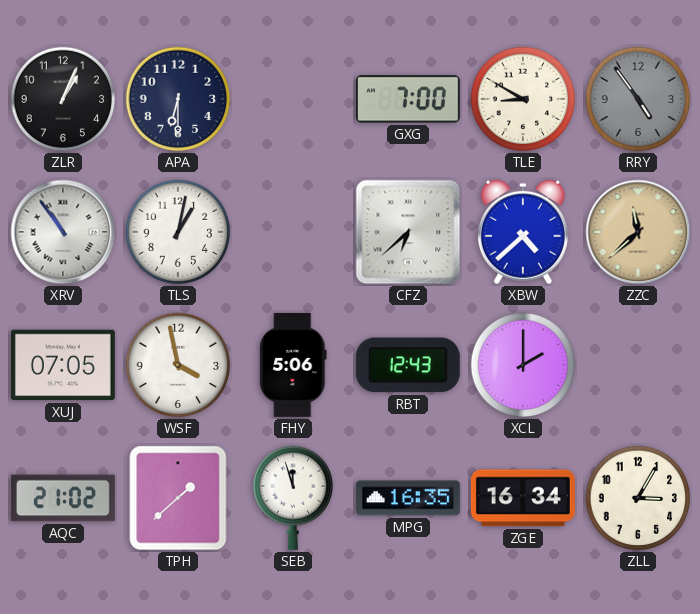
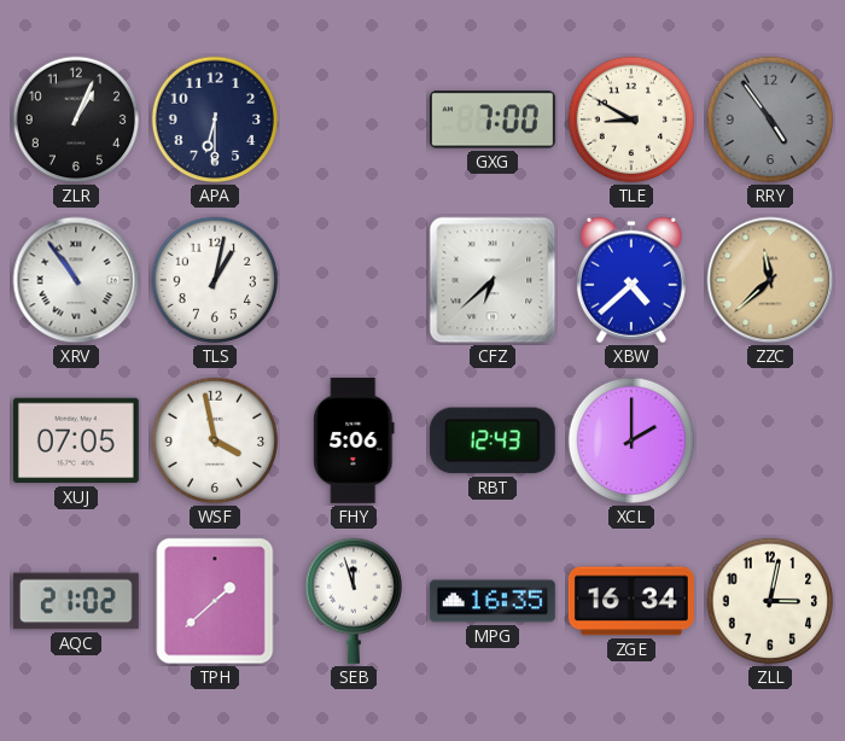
ZLL: 3:05 -> 3:02 (770, 601)
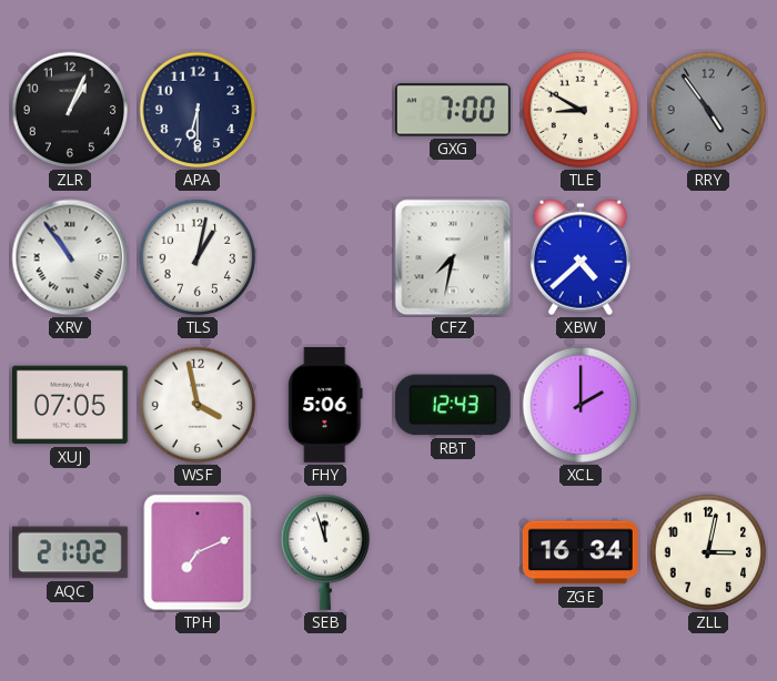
CFZ: 6:38 -> 7:32 (453, 257)
ZZC: 11:38 -> none (770, 280)
TPH: 1:38 -> 7:11 (198, 552)
MPG: 16:35 -> none (493, 601)
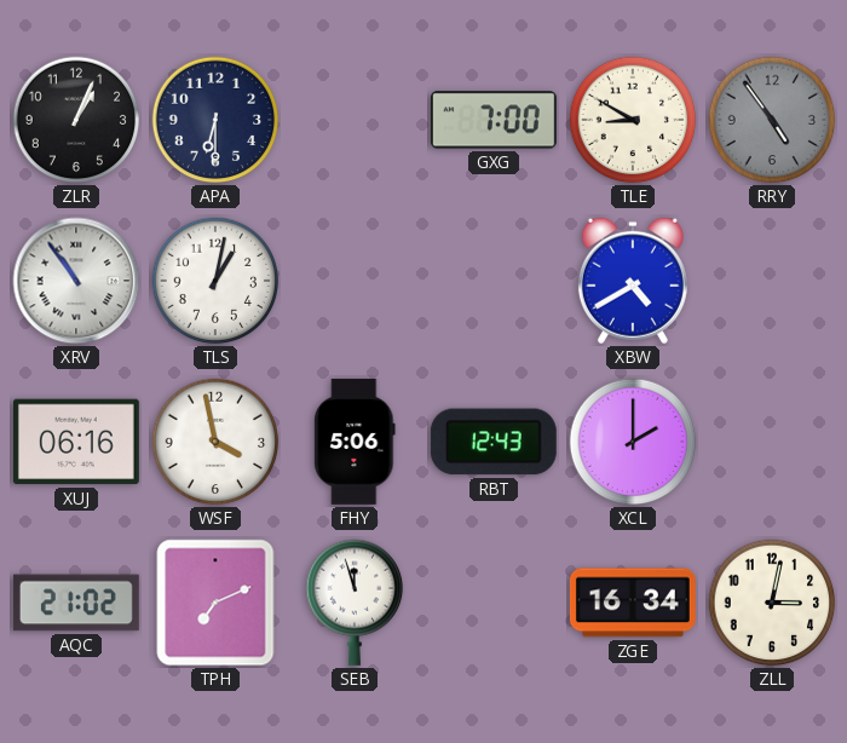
CFZ: 7:32 -> none (453, 257)
XBW: 4:38 -> 4:40 (633, 281)
XUJ: 07:05 -> 06:16 (76, 442)
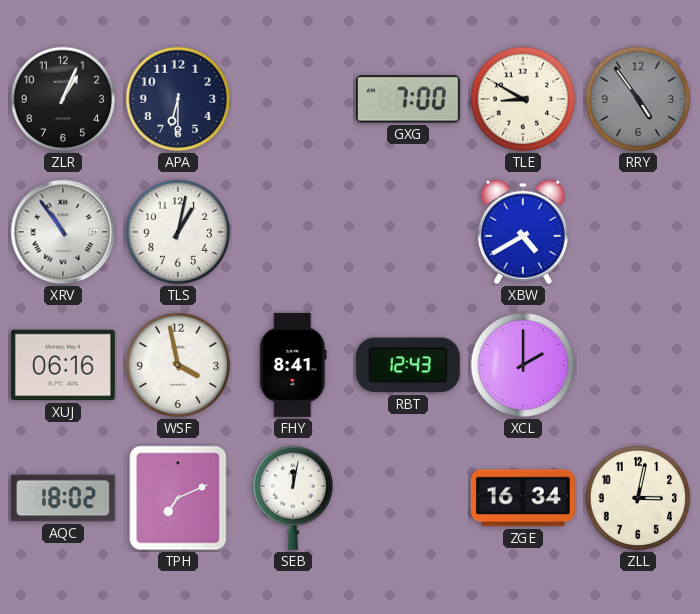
FHY: 5:06 -> 8:41 (293, 365)
AQC: 21:02 -> 18:02 (63, 498)
SEB: 11:57 -> 12:02 (293, 498)
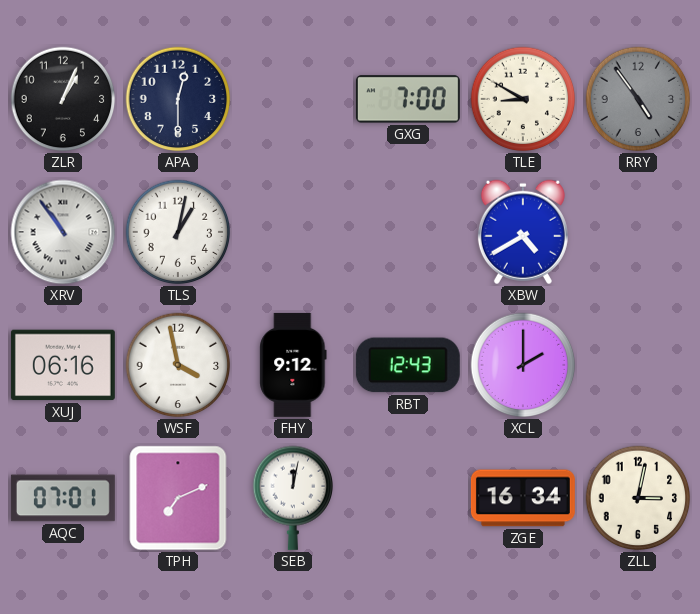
APA: 6:30 -> 12:30 (178, 99)
FHY: 8:41 -> 9:12 (293, 365)
AQC: 18:02 -> 07:01 (63, 498)
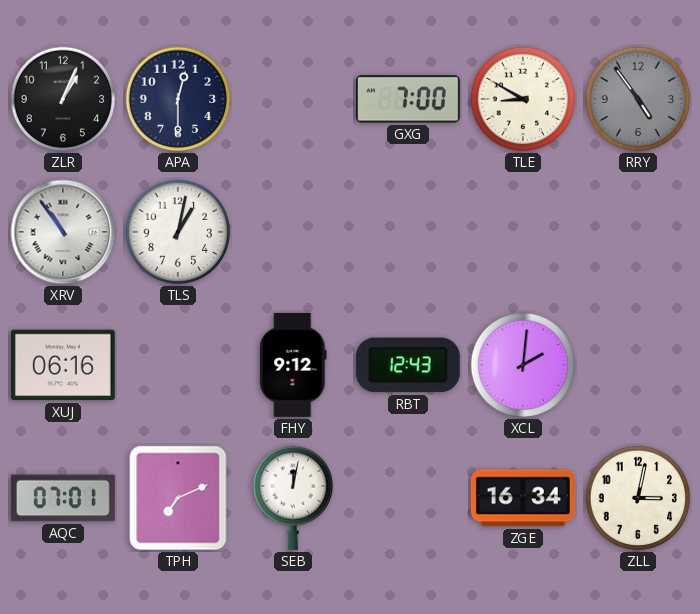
XBW: 4:40 -> none (523, 232)
WSF: 3:58 -> none (178, 365)
XCL: 2:00 -> 2:01 (523, 365)
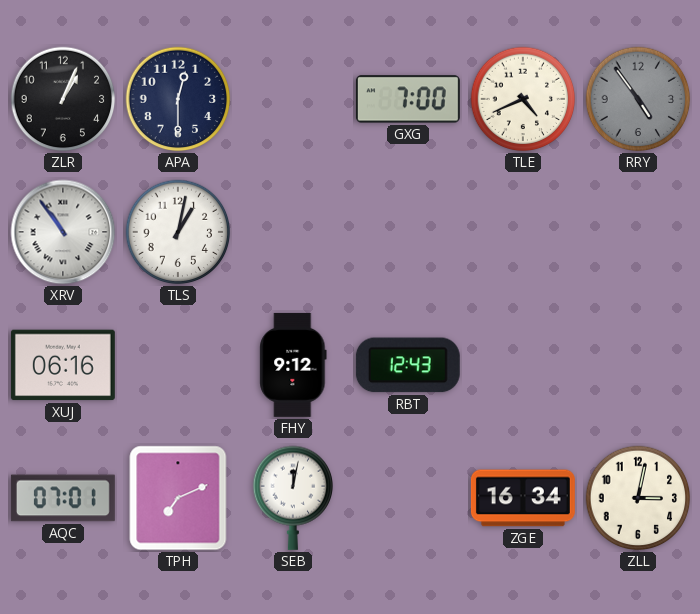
TLE: 8:50 -> 4:41 (523, 99)
XCL: 2:01 -> none (523, 365)
